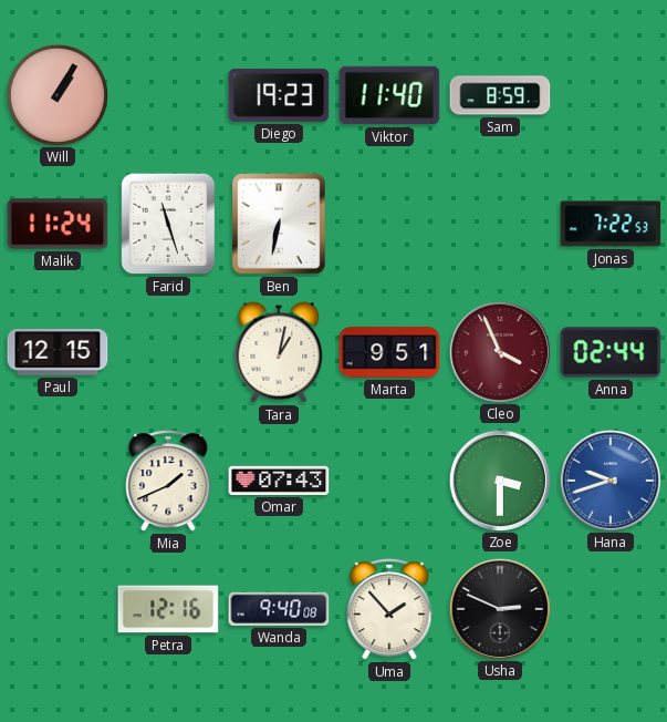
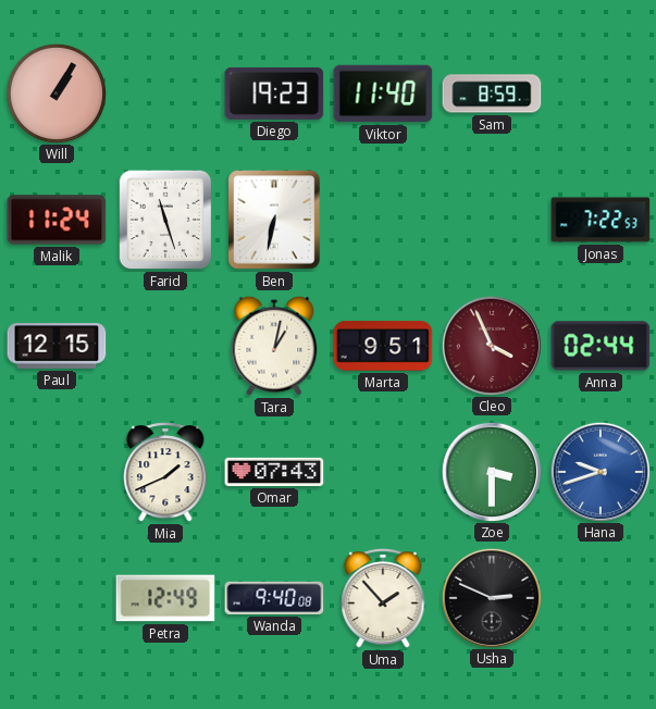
Petra: 12:16 -> 12:49 (165, 598)
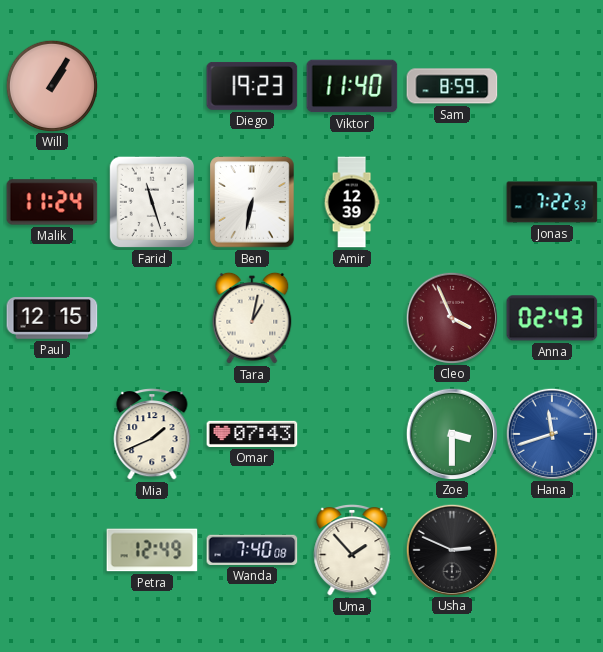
Amir: none -> 12:39 (352, 202)
Marta: 9:51 -> none (383, 346)
Anna: 02:44 -> 02:43 (552, 318)
Hana: 9:42 -> 11:42 (551, 433)
Wanda: 9:40 -> 7:40 (252, 550)
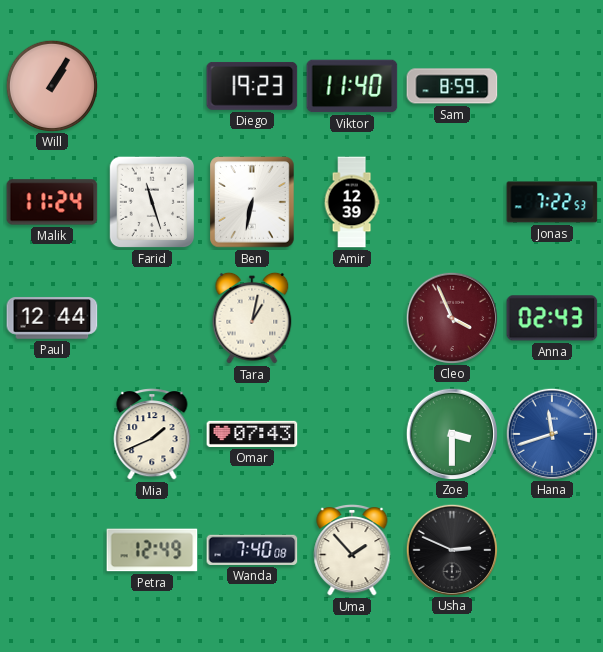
Paul: 12:15 -> 12:44 (52, 318)
